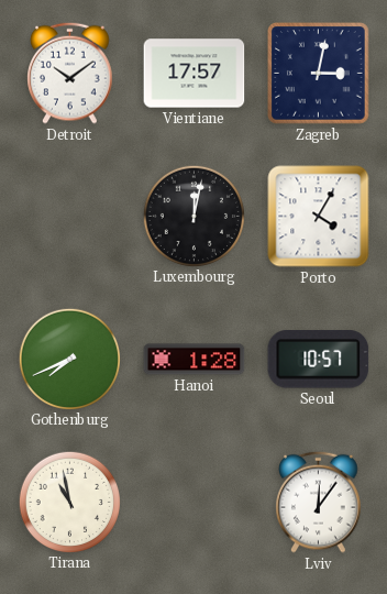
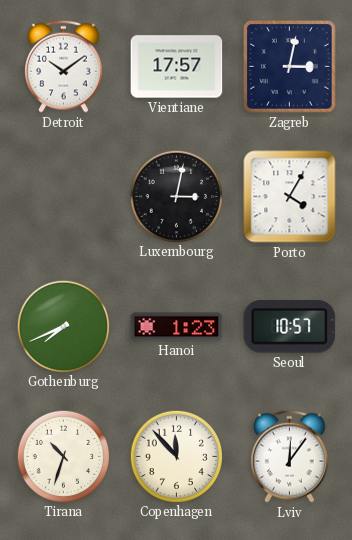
Luxembourg: 12:02 -> 3:02 (176, 196)
Hanoi: 1:28 -> 1:23 (177, 327)
Tirana: 10:58 -> 10:33 (63, 456)
Copenhagen: none -> 11:53 (176, 456)
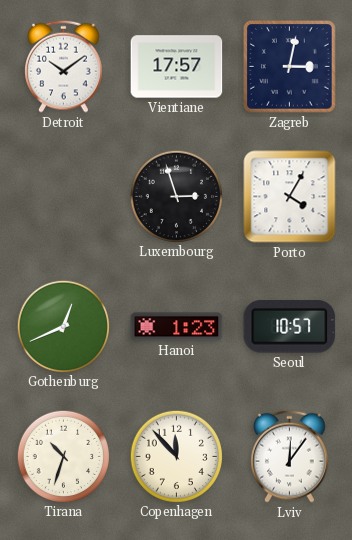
Luxembourg: 3:02 -> 2:57 (176, 196)
Gothenburg: 7:41 -> 12:41 (63, 326)
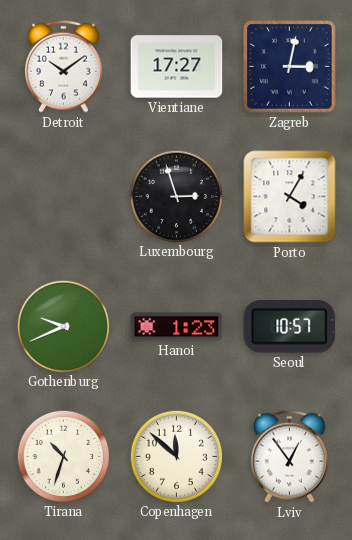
Vientiane: 17:57 -> 17:27 (177, 67)
Gothenburg: 12:41 -> 9:41 (63, 326)
Copenhagen: 11:53 -> 11:52 (176, 456)
Lviv: 12:06 -> 12:54 (290, 456)
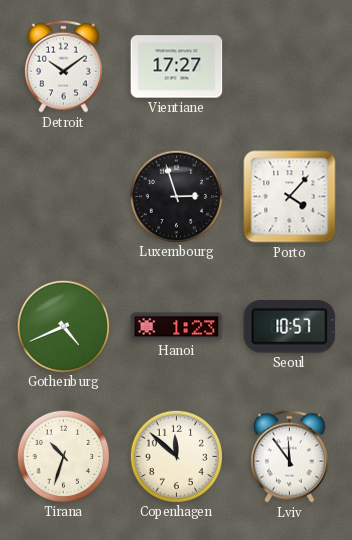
Zagreb: 3:02 -> none (290, 67)
Porto: 4:05 -> 4:07 (290, 197)
Gothenburg: 9:41 -> 4:41 (63, 326)
Lviv: 12:54 -> 11:54 (290, 456)
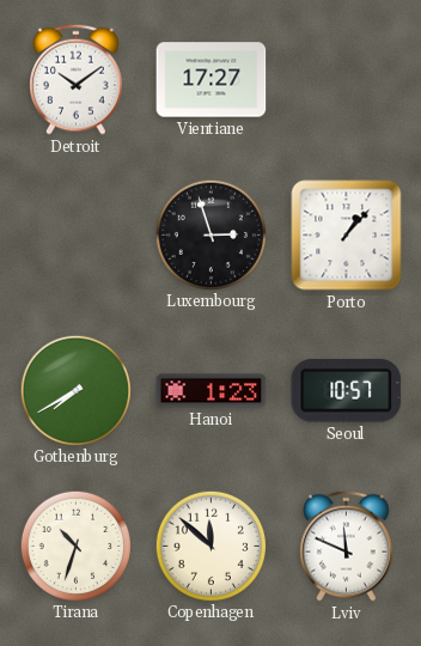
Porto: 4:07 -> 1:07 (347, 236)
Gothenburg: 4:41 -> 7:40 (75, 390)
Lviv: 11:54 -> 11:49 (347, 546)
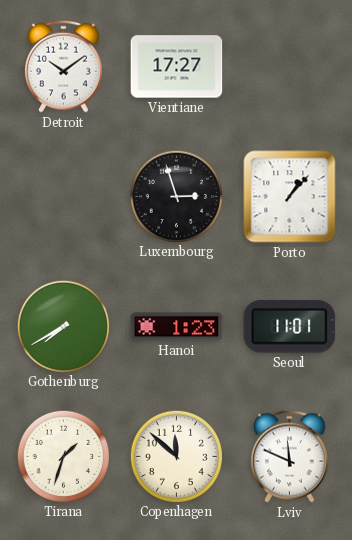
Seoul: 10:57 -> 11:01 (290, 327)
Tirana: 10:33 -> 1:33 (63, 456)
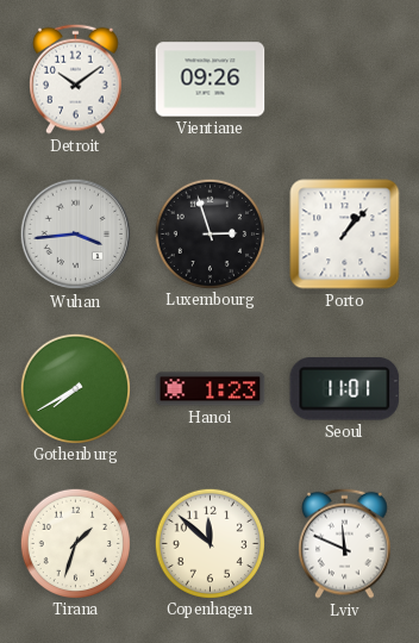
Vientiane: 17:27 -> 09:26 (211, 80)
Wuhan: none -> 3:44 (76, 235)
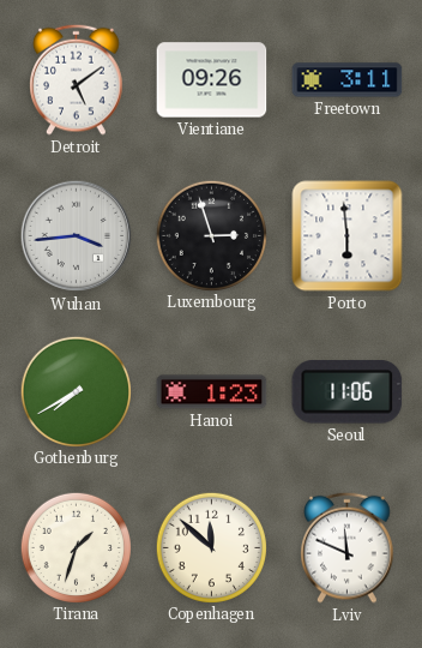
Detroit: 10:09 -> 5:09 (77, 79)
Freetown: none -> 3:11 (348, 80)
Porto: 1:07 -> 5:59 (348, 236)
Seoul: 11:01 -> 11:06 (348, 392)
